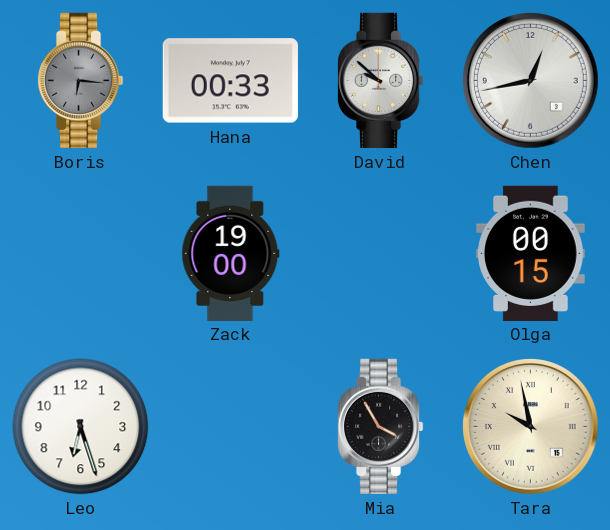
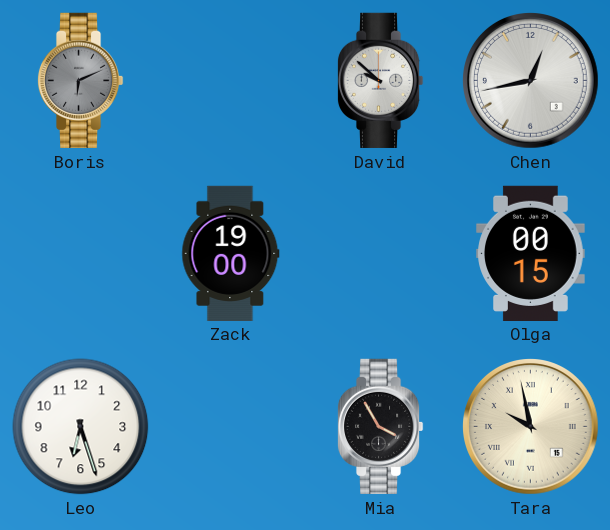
Boris: 6:16 -> 6:11 (80, 80)
Hana: 00:33 -> none (230, 81)
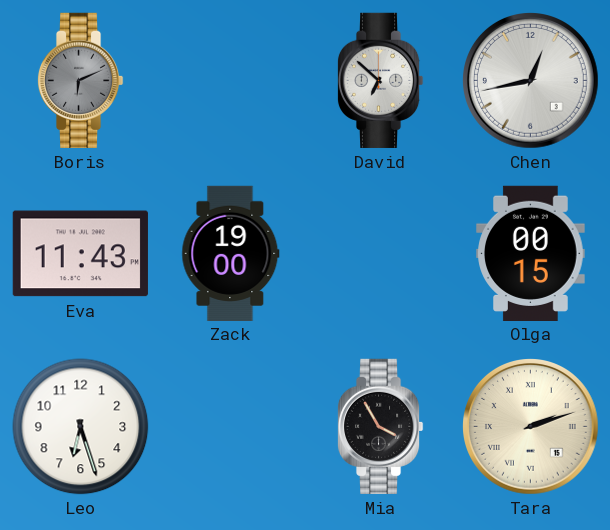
David: 9:52 -> 6:52 (380, 80)
Eva: none -> 11:43 (80, 254)
Tara: 9:58 -> 2:12 (531, 427)
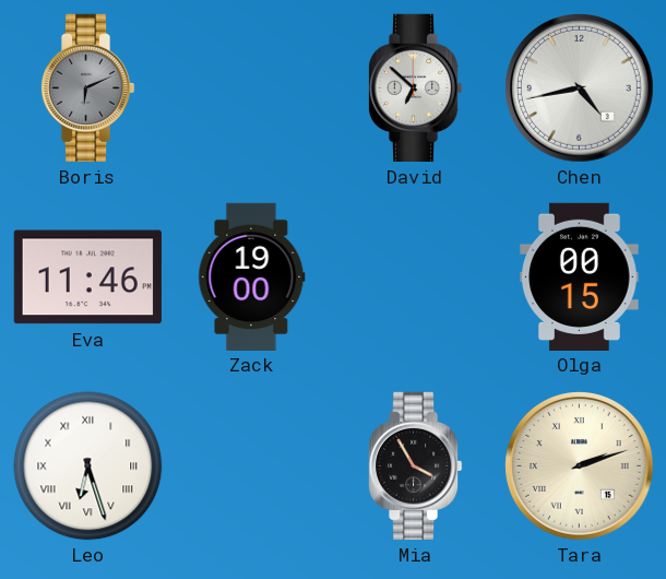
Chen: 12:43 -> 4:43 (580, 88)
Eva: 11:43 -> 11:46 (87, 277)
Leo numerals: Arabic -> Roman (88, 466)
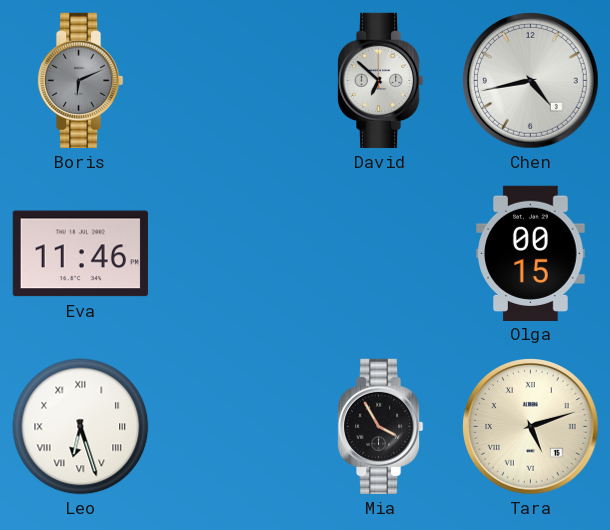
Zack: 19:00 -> none (252, 276)
Tara: 2:12 -> 5:12 (531, 427)
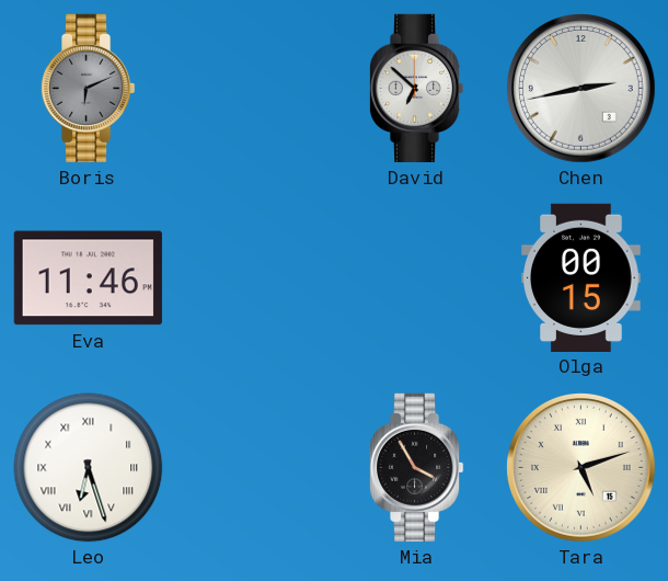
Chen: 4:43 -> 2:43 (581, 89)
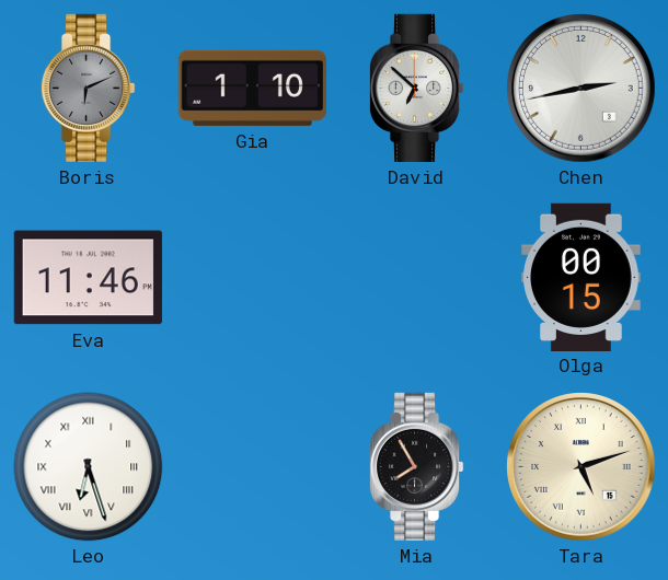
Gia: none -> 1:10 (252, 88)
Mia: 3:55 -> 7:55 (416, 466)
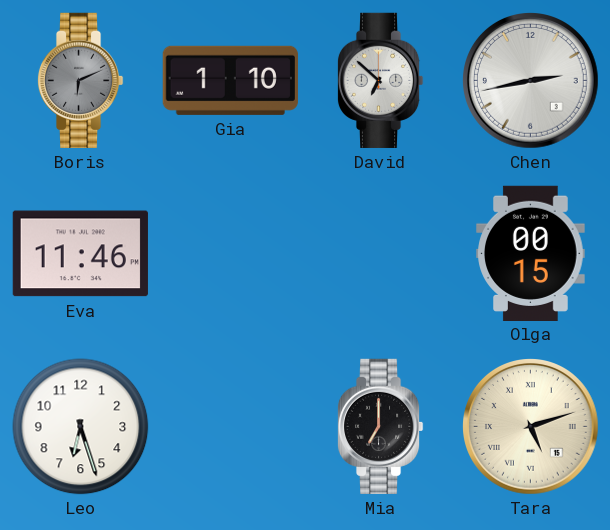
Leo numerals: Roman -> Arabic (81, 427)
Mia: 7:55 -> 7:00 (380, 426)
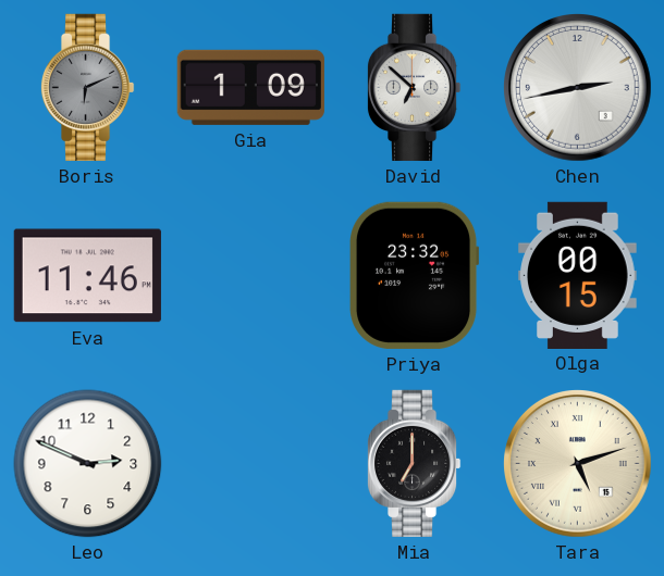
Gia: 1:10 -> 1:09 (250, 87)
Priya: none -> 23:32 (415, 275)
Leo: 6:27 -> 2:49 (88, 464)
